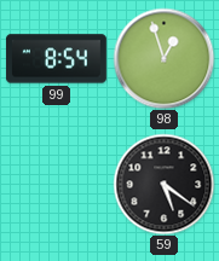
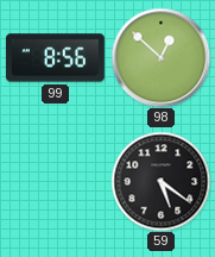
99: 8:54 -> 8:56 (55, 58)
98: 12:57 -> 12:52 (160, 57)
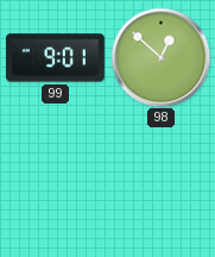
99: 8:56 -> 9:01 (55, 58)
59: 5:21 -> none (160, 181)
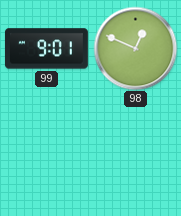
98: 12:52 -> 12:49 (135, 48)
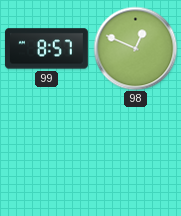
99: 9:01 -> 8:57 (46, 49)
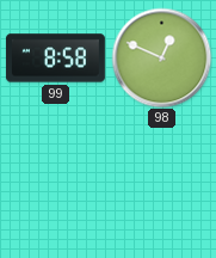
99: 8:57 -> 8:58 (55, 59)
